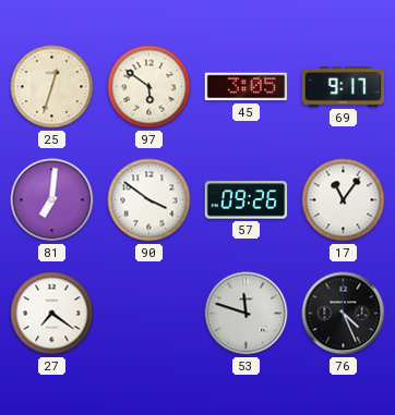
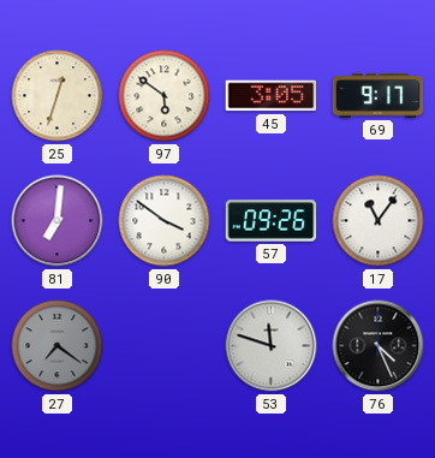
27 dial: white -> grey (58, 346)
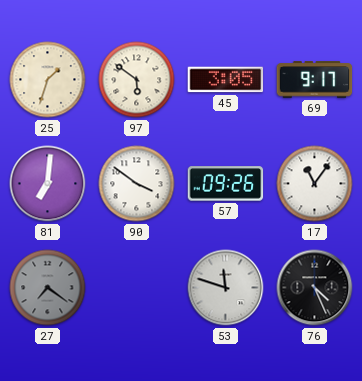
25: 12:33 -> 1:33 (48, 80)
